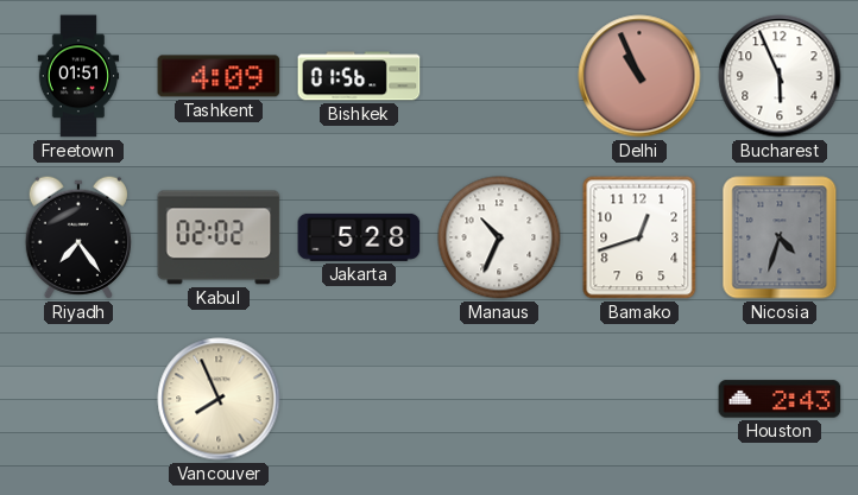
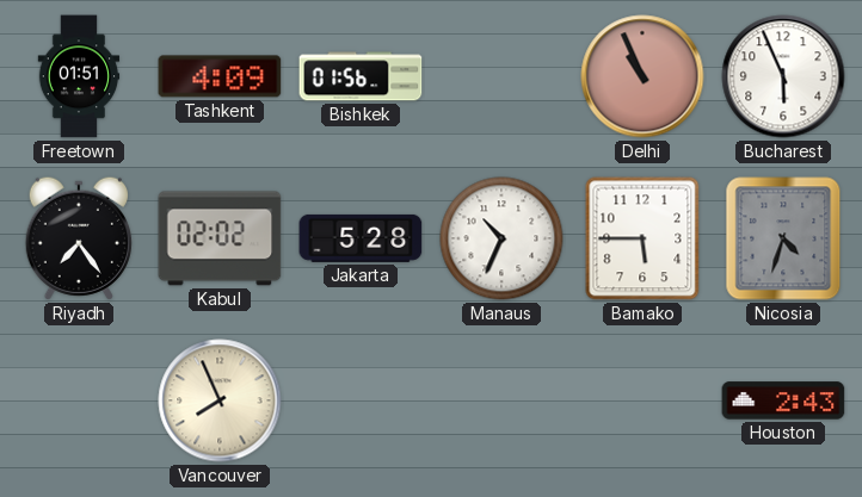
Bamako: 12:42 -> 5:45 (642, 238)
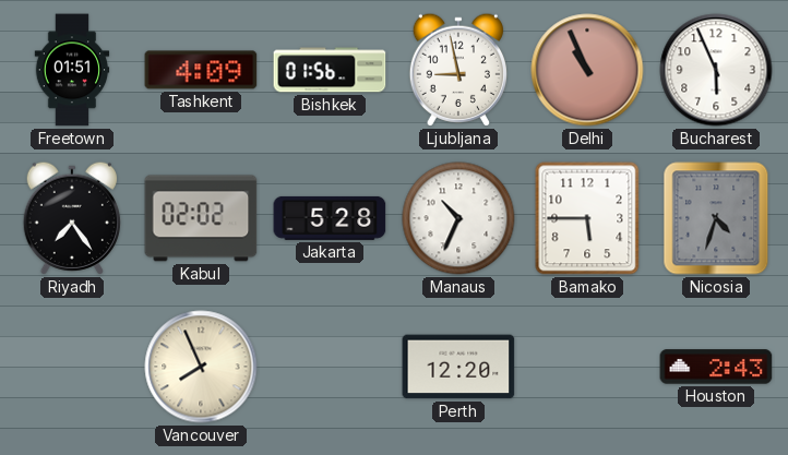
Ljubljana: none -> 8:58 (458, 70)
Perth: none -> 12:20 (458, 367)
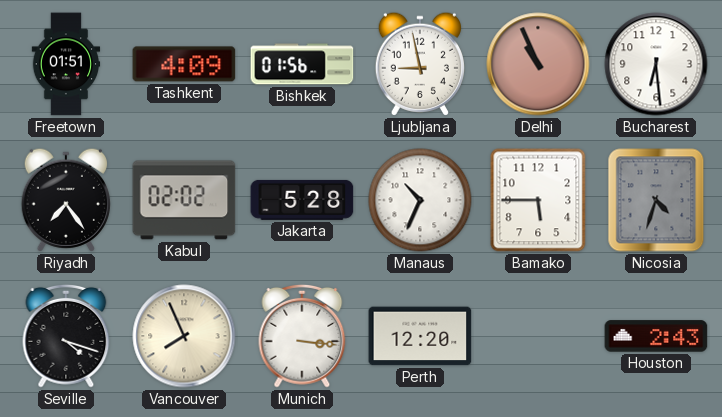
Bucharest: 5:56 -> 6:29 (656, 64)
Seville: none -> 4:18 (66, 336)
Munich: none -> 3:16 (302, 336)
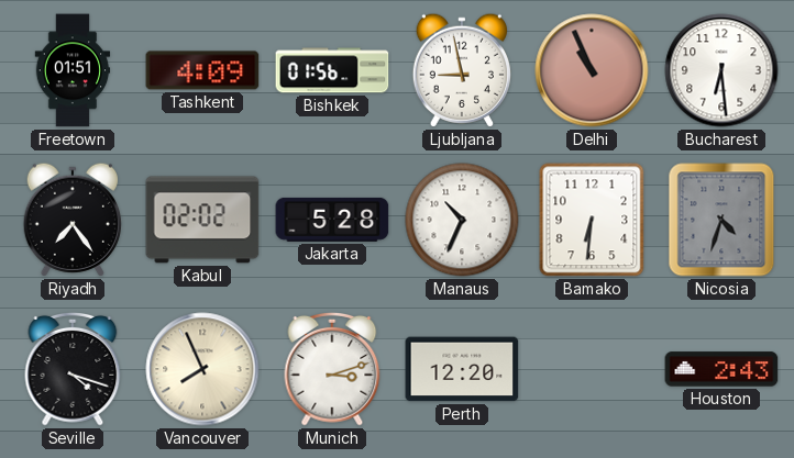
Bamako: 5:45 -> 6:31 (592, 220)
Munich: 3:16 -> 3:12 (332, 369)
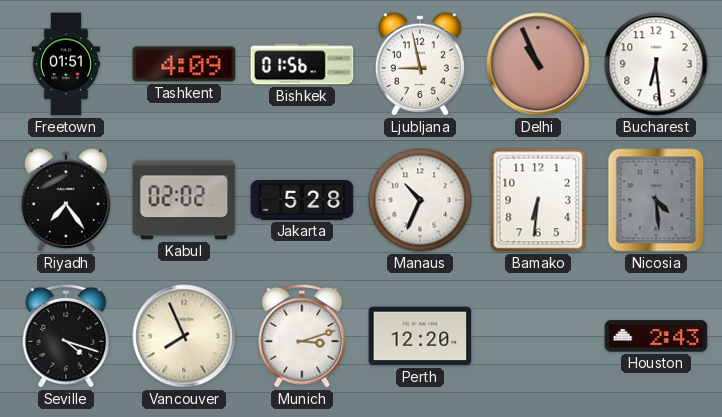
Nicosia: 4:33 -> 4:29 (656, 200)
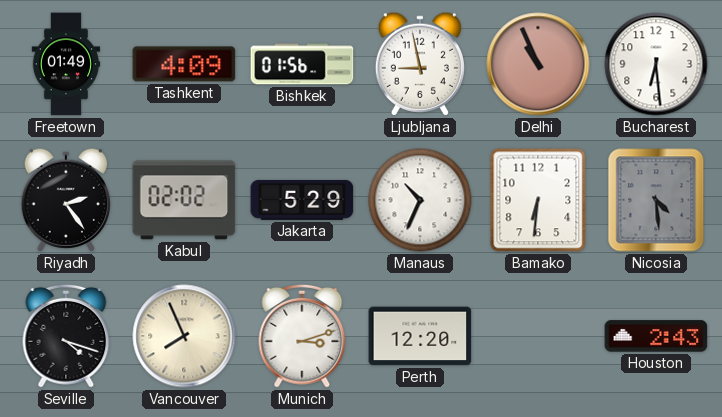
Freetown: 01:51 -> 01:49 (66, 64)
Riyadh: 7:24 -> 2:24 (66, 200)
Jakarta: 5:28 -> 5:29 (302, 200)
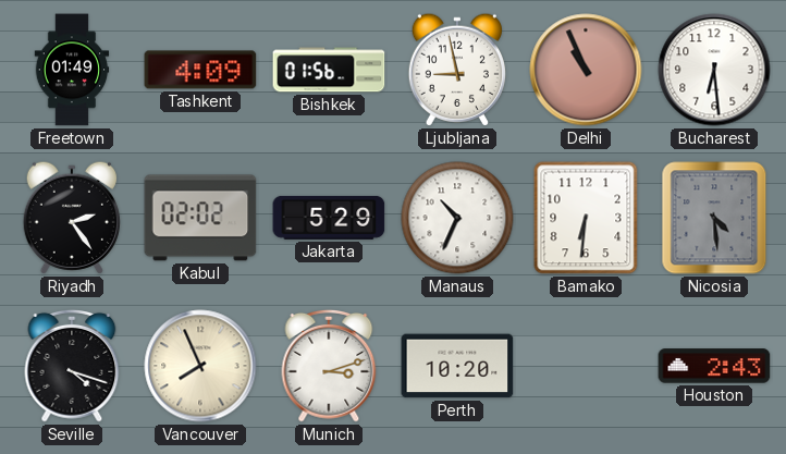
Perth: 12:20 -> 10:20 (457, 366)
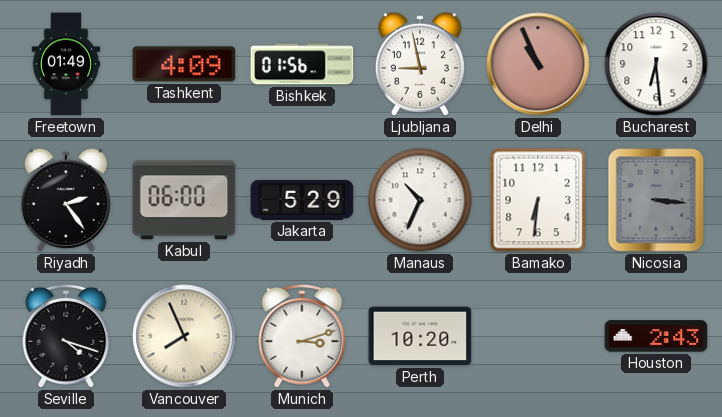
Kabul: 02:02 -> 06:00 (184, 200)
Nicosia: 4:29 -> 3:16 (656, 200)
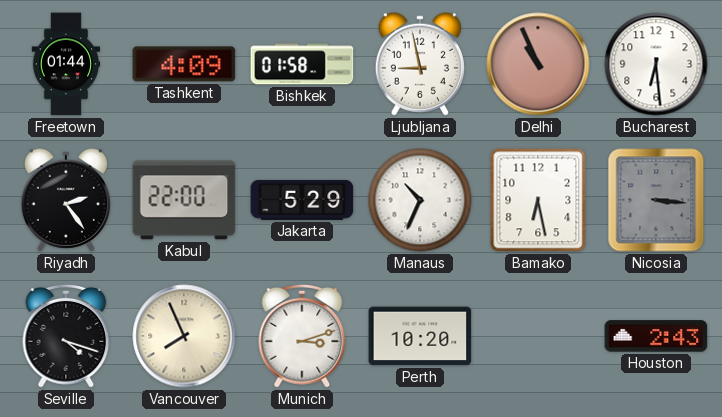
Freetown: 01:49 -> 01:44 (66, 64)
Bishkek: 01:56 -> 01:58 (302, 64)
Kabul: 06:00 -> 22:00 (184, 200)
Bamako: 6:31 -> 6:28 (538, 200)
